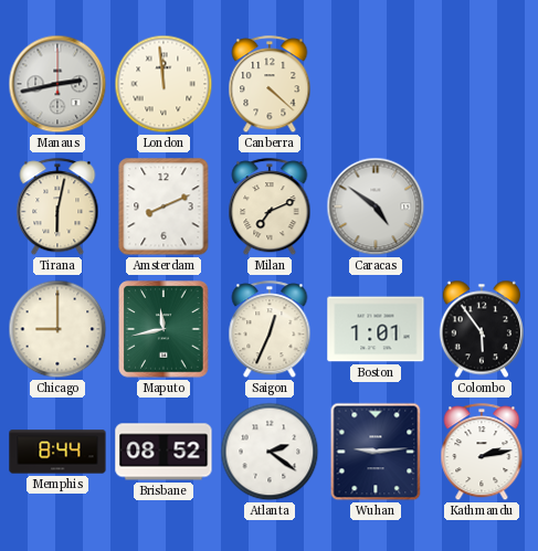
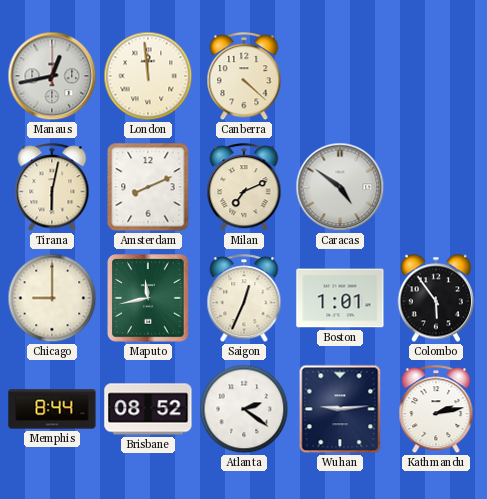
Manaus: 2:43 -> 12:43 (52, 76)
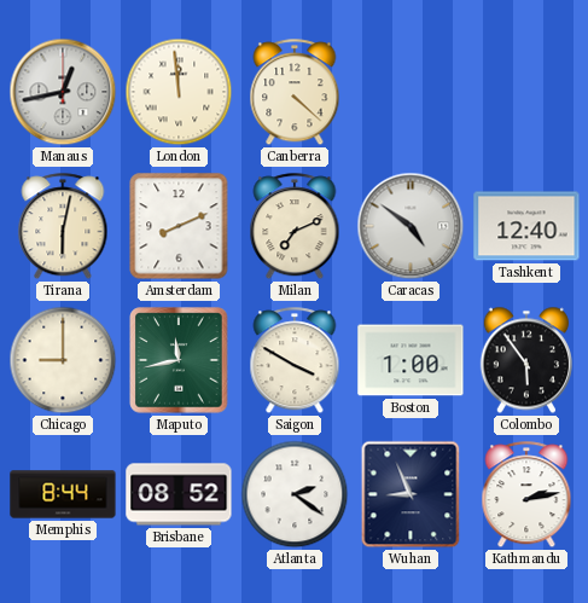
Tashkent: none -> 12:40 (526, 226)
Saigon: 12:34 -> 3:50 (295, 361)
Boston: 1:01 -> 1:00 (411, 360)
Wuhan: 9:14 -> 8:56 (411, 494)
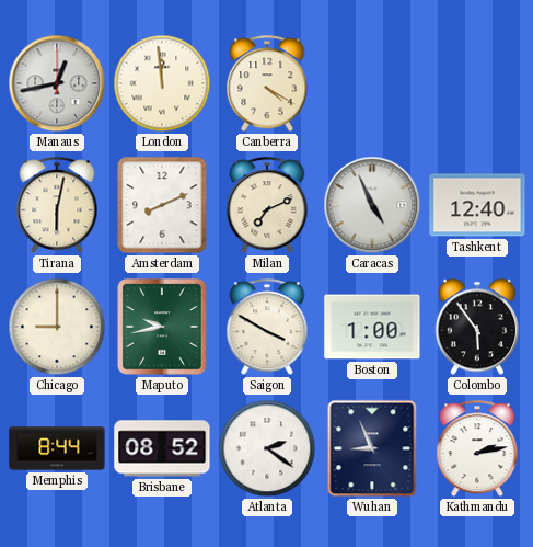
Canberra: 4:22 -> 4:20 (267, 84)
Caracas: 4:51 -> 4:56 (372, 205)
Maputo: 11:43 -> 9:43 (162, 327)
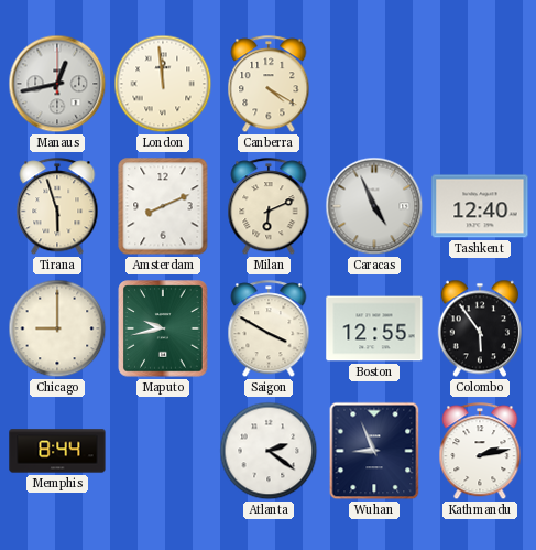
Tirana: 6:02 -> 5:57 (57, 207)
Milan: 7:11 -> 6:11 (269, 207)
Boston: 1:00 -> 12:55 (374, 328)
Brisbane: 08:52 -> none (162, 448)
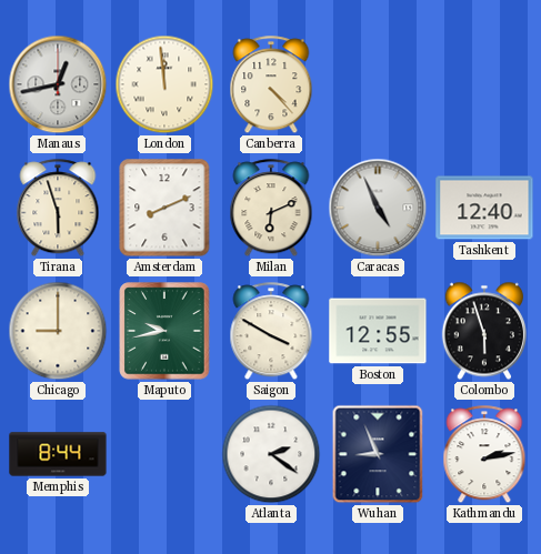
Canberra: 4:20 -> 4:23 (271, 85)
Colombo: 5:54 -> 5:57 (483, 331)
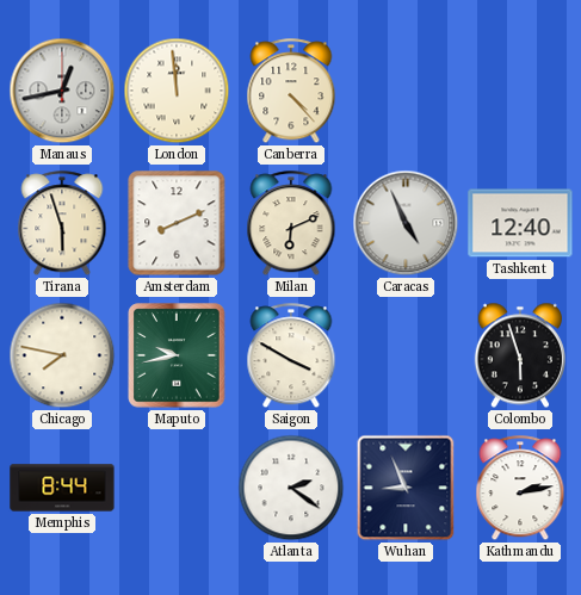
Chicago: 9:00 -> 7:47 (62, 355)
Boston: 12:55 -> none (378, 331)
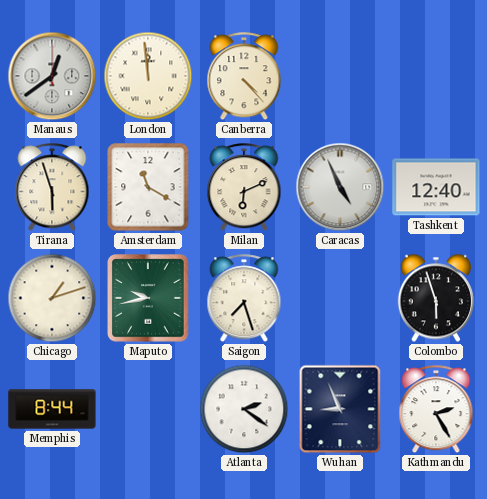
Manaus: 12:43 -> 12:39 (52, 76)
Amsterdam: 8:11 -> 11:20 (148, 187)
Chicago: 7:47 -> 1:12 (52, 298)
Saigon: 3:50 -> 7:27 (244, 299)
Kathmandu: 2:13 -> 2:25 (436, 410)
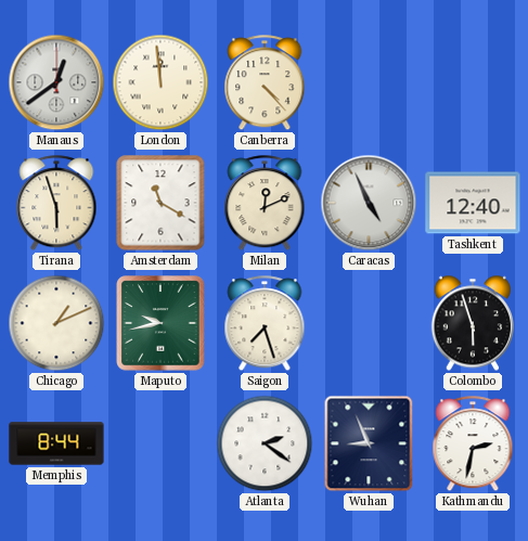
Milan: 6:11 -> 12:11 (265, 204)
Chicago: 1:12 -> 1:11 (56, 323)
Kathmandu: 2:25 -> 2:32 (473, 445)
